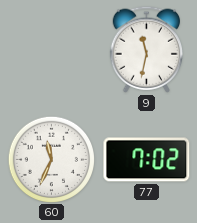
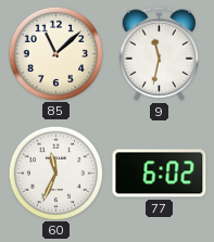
85: none -> 11:08 (55, 53)
77: 7:02 -> 6:02 (160, 174)
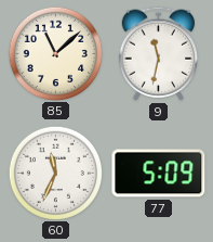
77: 6:02 -> 5:09 (159, 174)
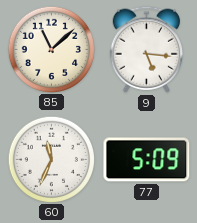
9: 11:32 -> 5:16 (146, 49)
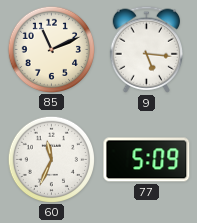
85: 11:08 -> 11:11 (51, 49)
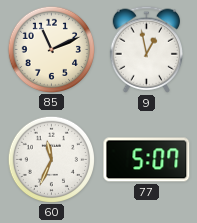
9: 5:16 -> 12:58 (146, 49)
77: 5:09 -> 5:07 (147, 160)
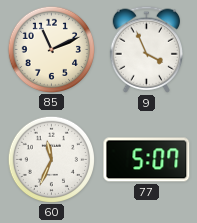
9: 12:58 -> 3:56 (146, 49)
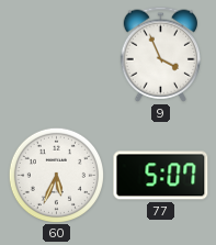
85: 11:11 -> none (51, 49)
60: 11:34 -> 5:34 (56, 175)
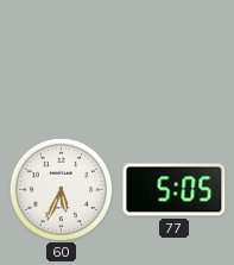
9: 3:56 -> none (160, 54)
77: 5:07 -> 5:05 (175, 190)
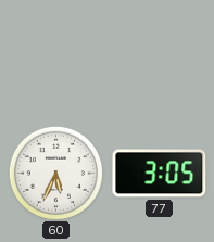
77: 5:05 -> 3:05 (160, 174)
